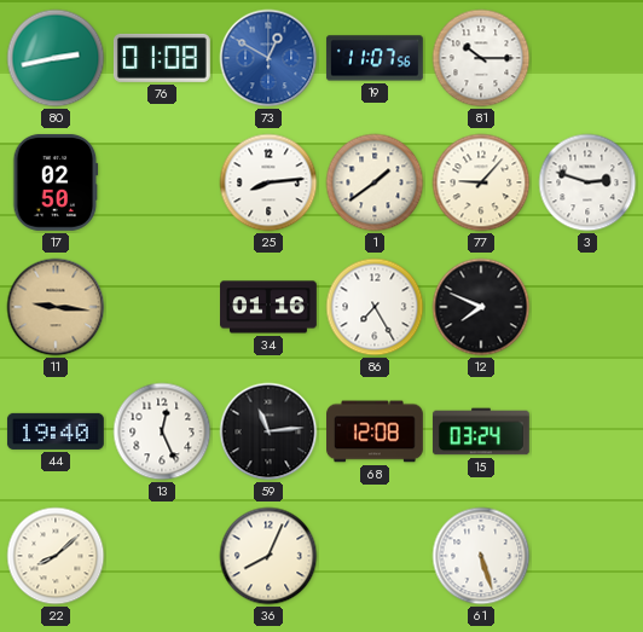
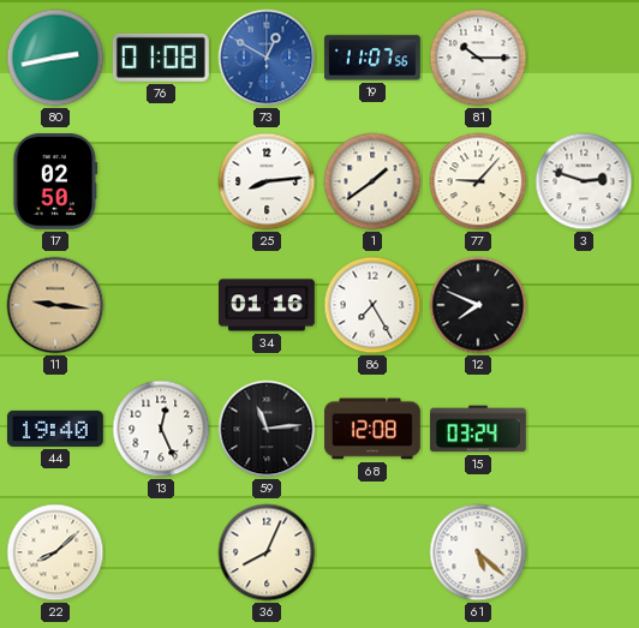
61: 5:27 -> 5:22 (478, 552)
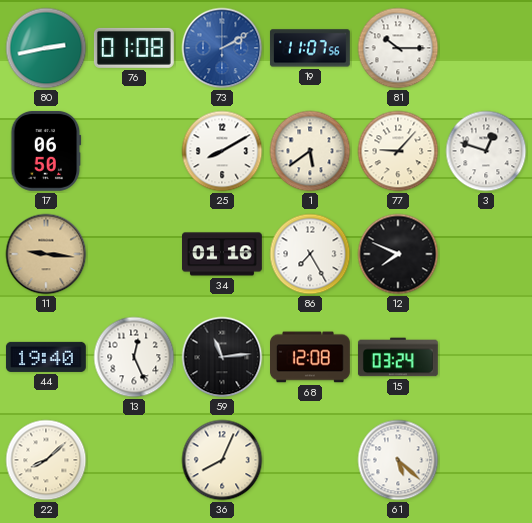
73: 12:50 -> 2:10 (222, 48)
17: 02:50 -> 06:50 (46, 151)
25: 8:14 -> 8:10 (222, 151)
1: 1:39 -> 5:39 (310, 151)
3: 2:48 -> 12:48 (486, 151)
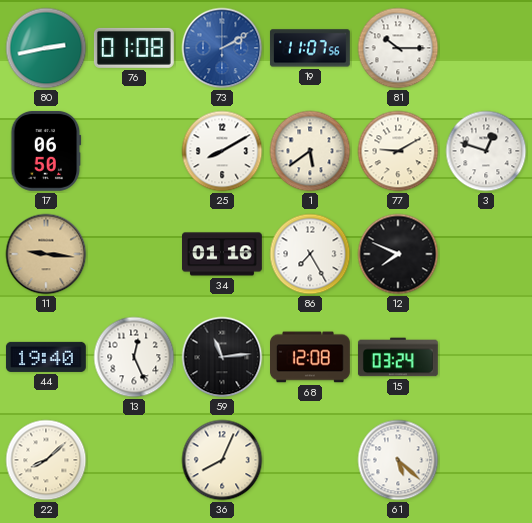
77: 9:07 -> 9:10 (398, 151)
